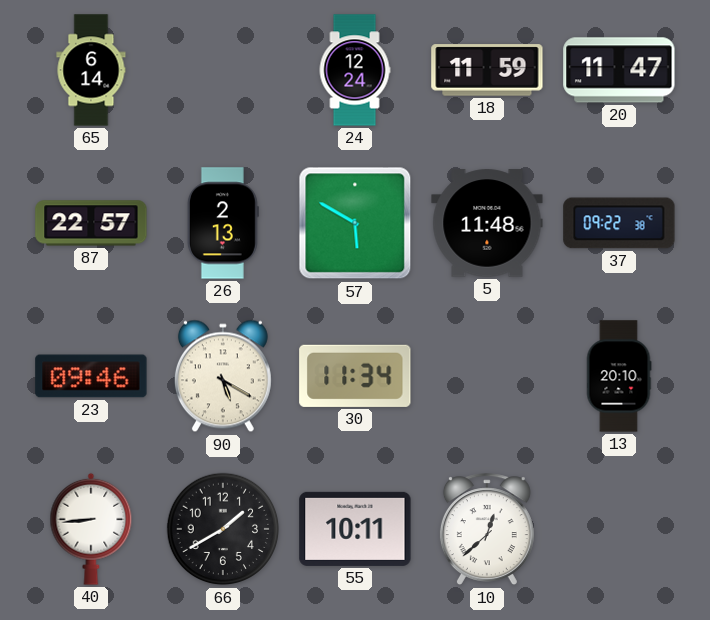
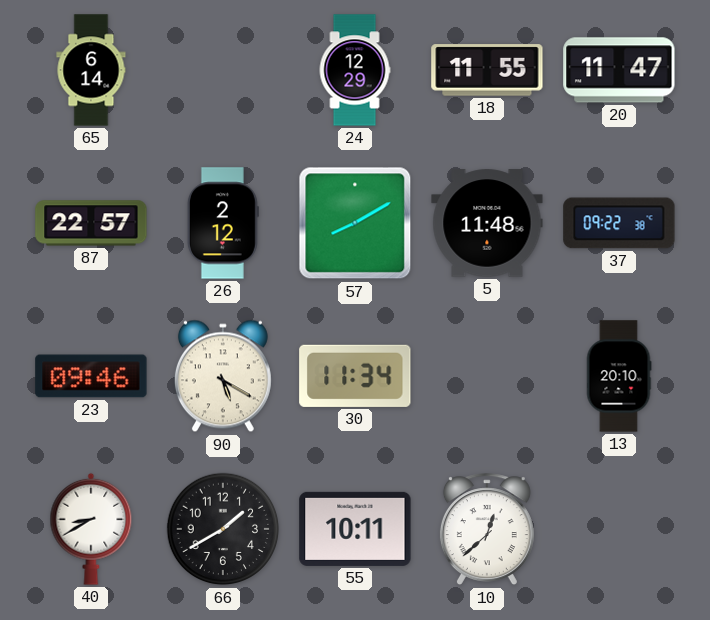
24: 12:24 -> 12:29 (355, 70)
18: 11:59 -> 11:55 (487, 70)
26: 2:13 -> 2:12 (223, 223)
57: 5:50 -> 8:10 (355, 223)
40: 8:44 -> 8:40 (91, 529)
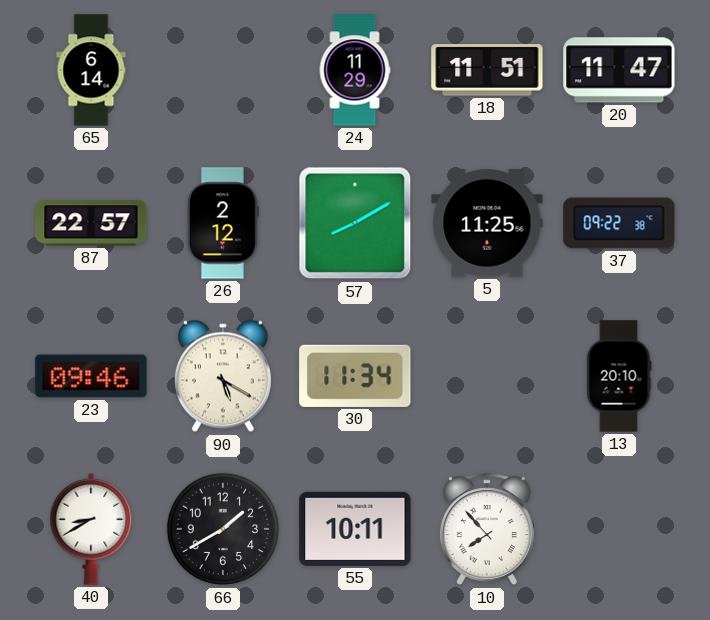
24: 12:29 -> 11:29 (355, 70)
18: 11:55 -> 11:51 (487, 70)
5: 11:48 -> 11:25 (487, 223)
10: 12:38 -> 7:53 (487, 530)
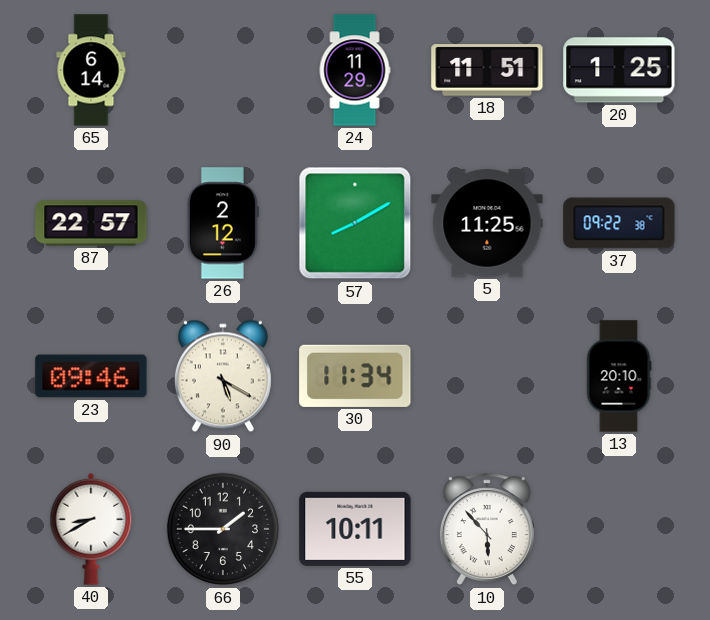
20: 11:47 -> 1:25 (619, 70)
66: 1:40 -> 1:45 (223, 529)
10: 7:53 -> 5:53 (487, 530)
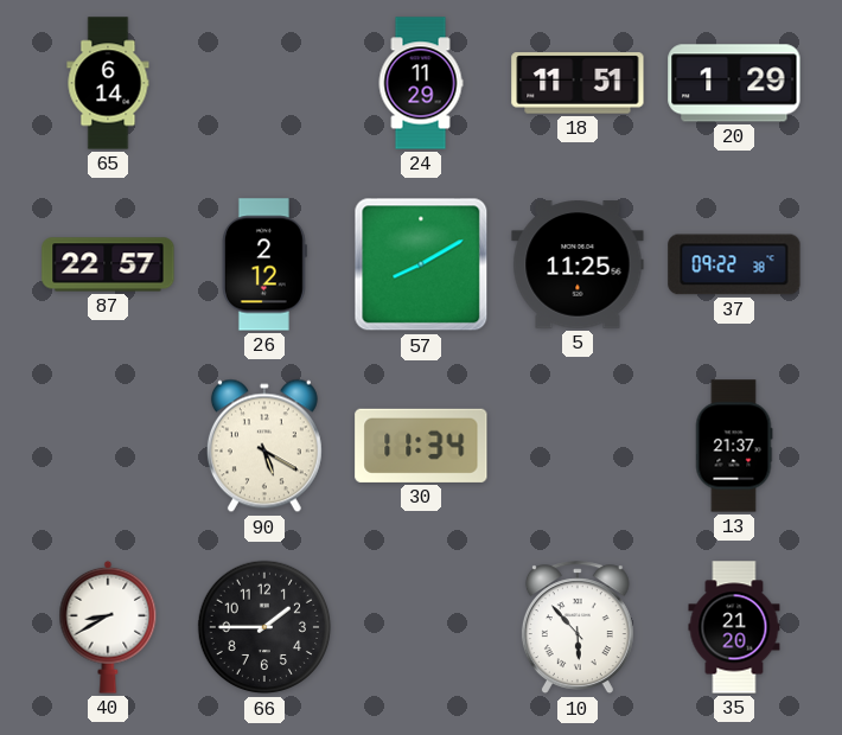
20: 1:25 -> 1:29 (734, 83)
23: 09:46 -> none (91, 376)
13: 20:10 -> 21:37 (734, 446)
55: 10:11 -> none (355, 529)
35: none -> 21:20 (734, 627)
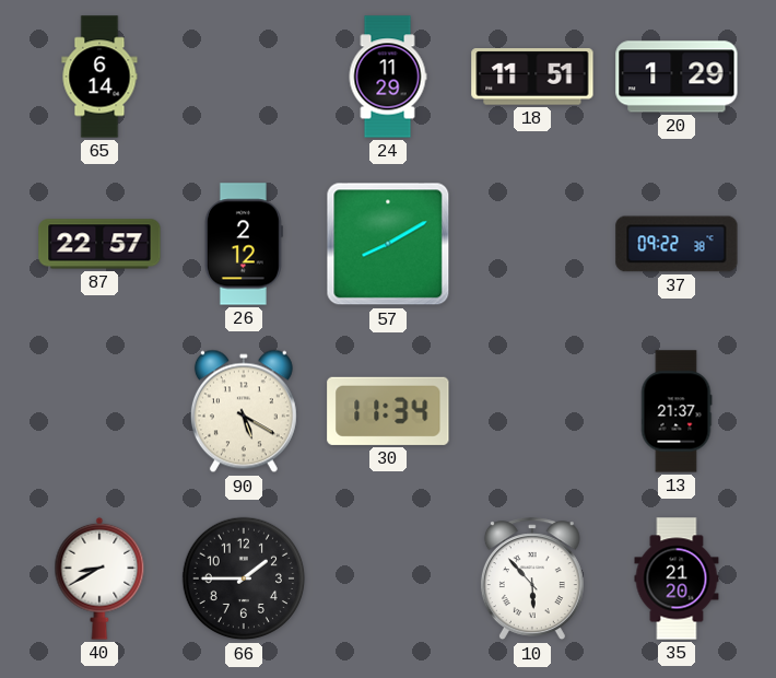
5: 11:25 -> none (578, 264)
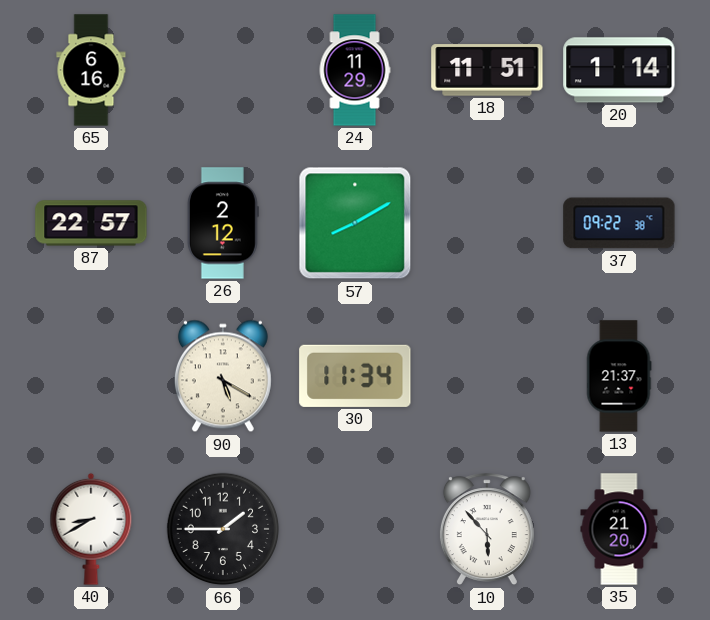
65: 6:14 -> 6:16 (91, 70)
20: 1:29 -> 1:14 (619, 70)
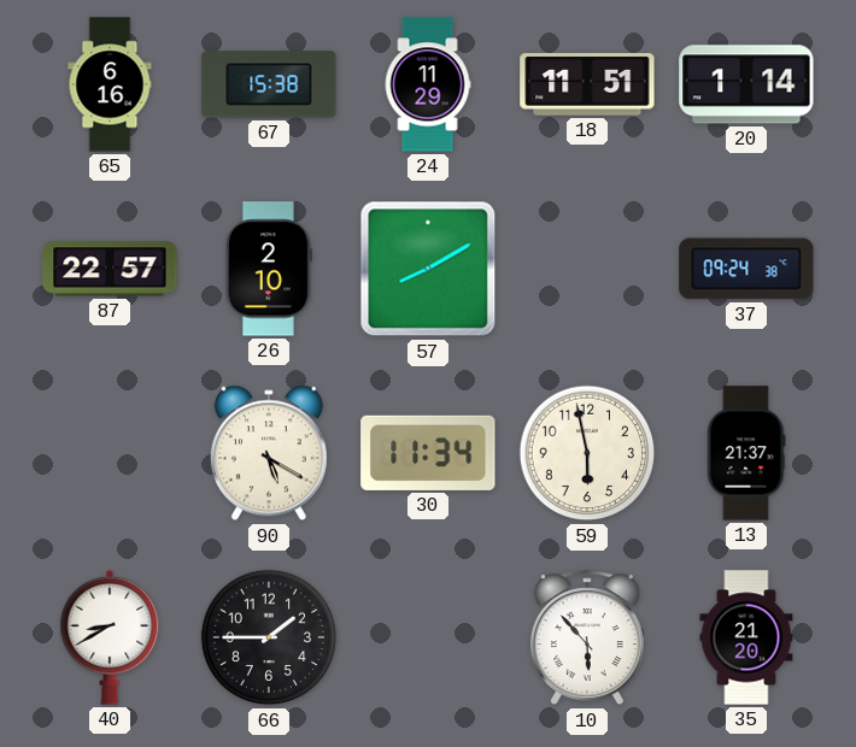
67: none -> 15:38 (269, 84)
26: 2:12 -> 2:10 (269, 269)
37: 09:22 -> 09:24 (746, 269)
59: none -> 5:58 (587, 453)
